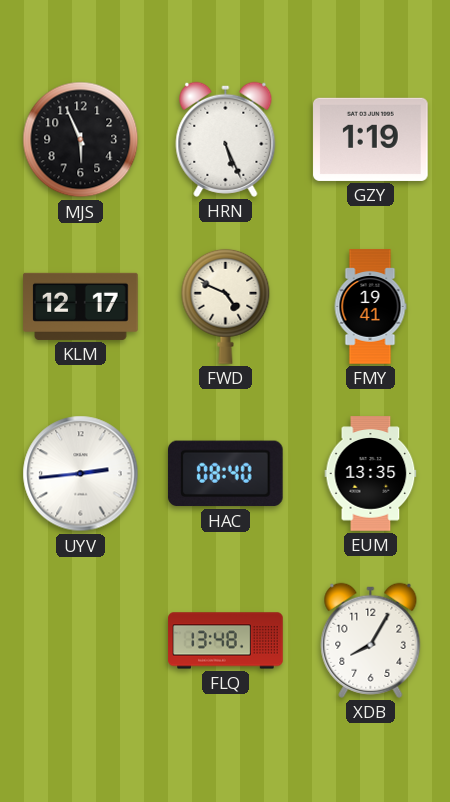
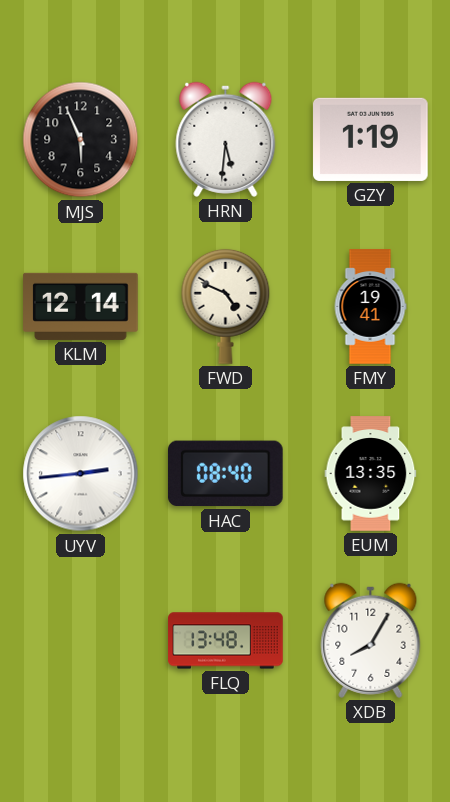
HRN: 5:26 -> 5:31 (226, 139)
KLM: 12:17 -> 12:14 (81, 306)
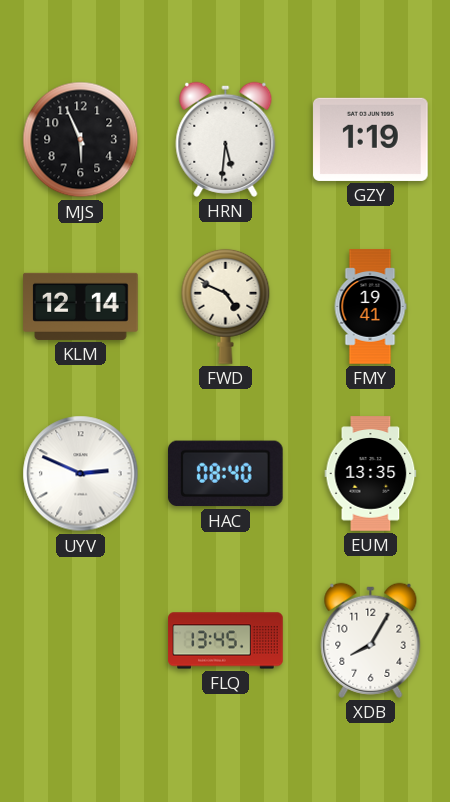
UYV: 2:44 -> 2:49 (81, 474)
FLQ: 13:48 -> 13:45 (226, 641)
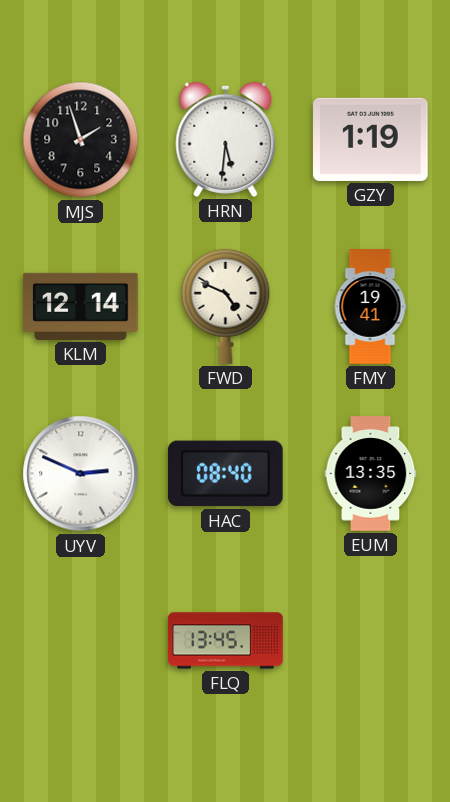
MJS: 5:56 -> 1:57 (81, 140)
XDB: 8:05 -> none (371, 640)
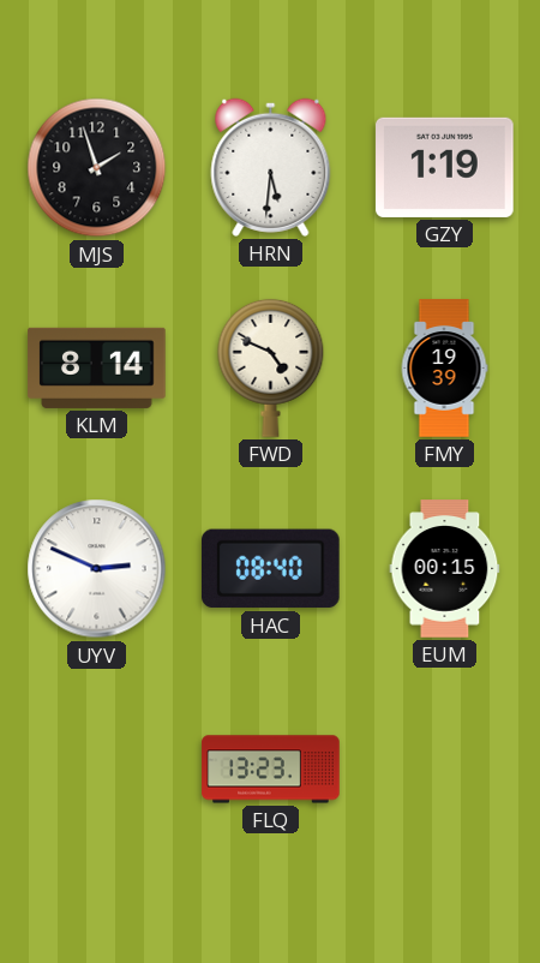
KLM: 12:14 -> 8:14 (97, 367)
FMY: 19:41 -> 19:39 (444, 369)
EUM: 13:35 -> 00:15 (445, 569)
FLQ: 13:45 -> 13:23 (271, 770)
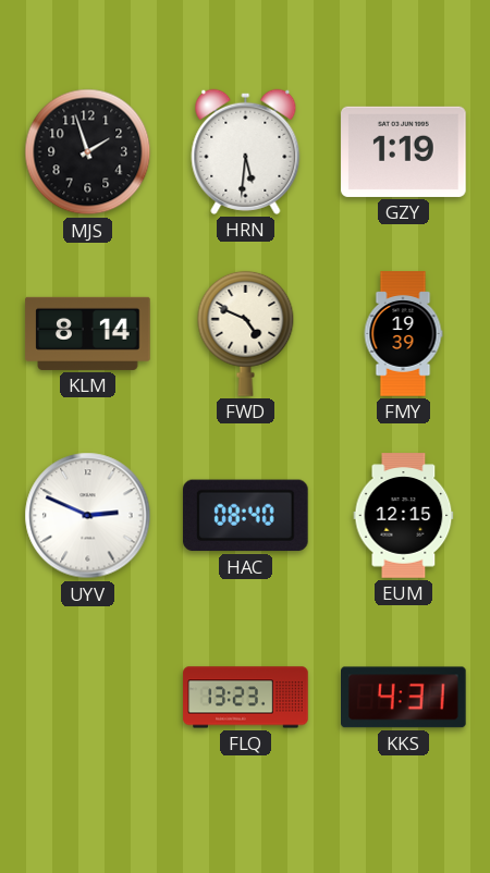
EUM: 00:15 -> 12:15 (404, 516)
KKS: none -> 4:31 (404, 698)
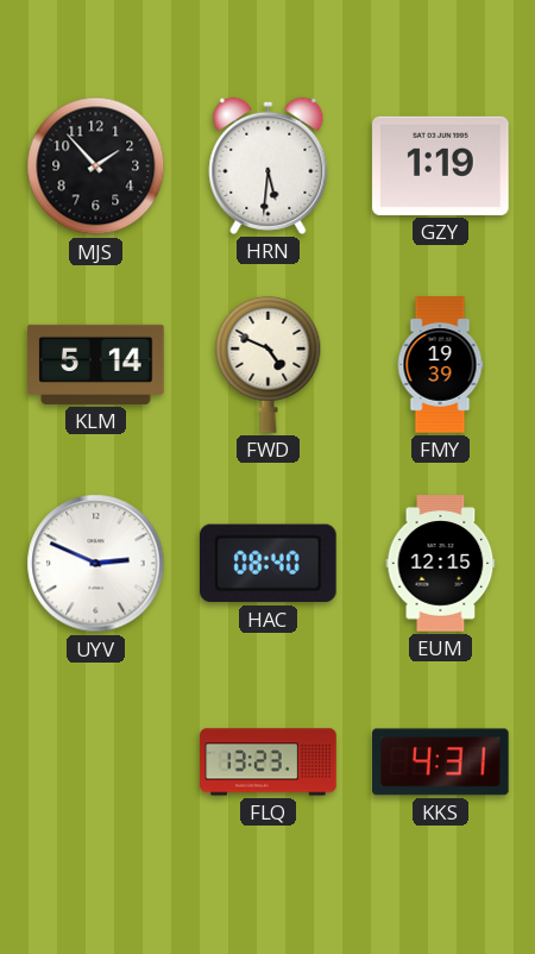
MJS: 1:57 -> 1:53 (96, 167)
KLM: 8:14 -> 5:14 (96, 364)
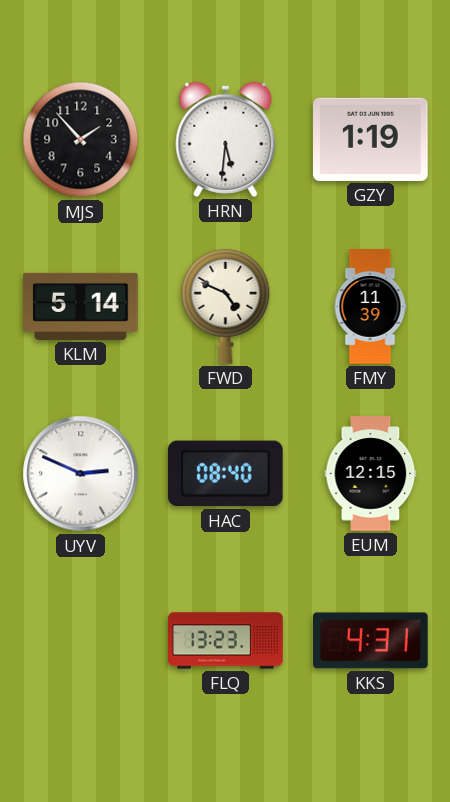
FMY: 19:39 -> 11:39 (370, 307)
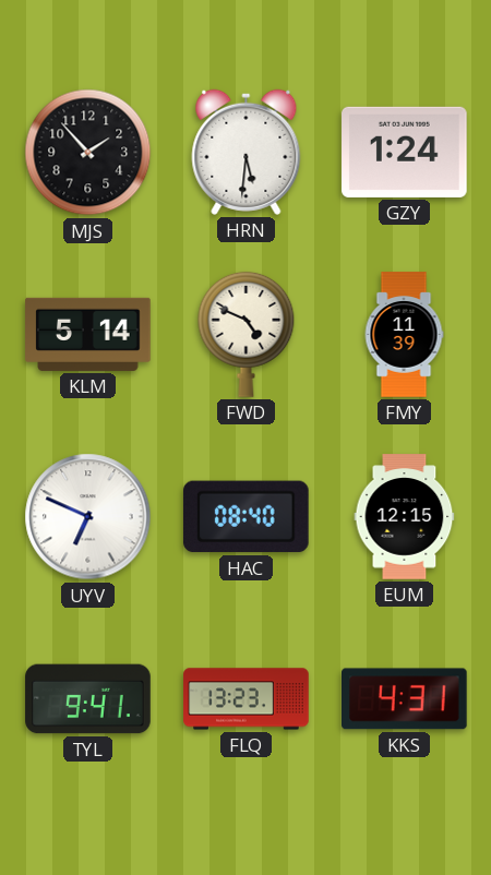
GZY: 1:19 -> 1:24 (405, 152)
UYV: 2:49 -> 6:49 (88, 517)
TYL: none -> 9:41 (88, 699)
